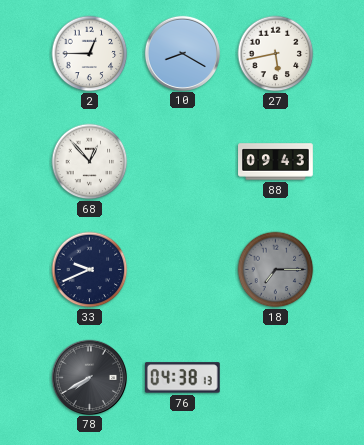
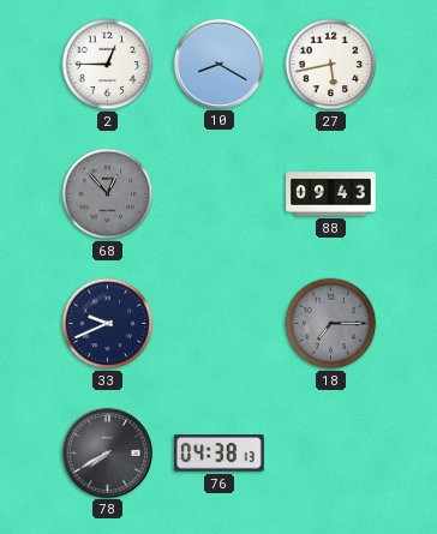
68 dial: white -> grey (108, 194)
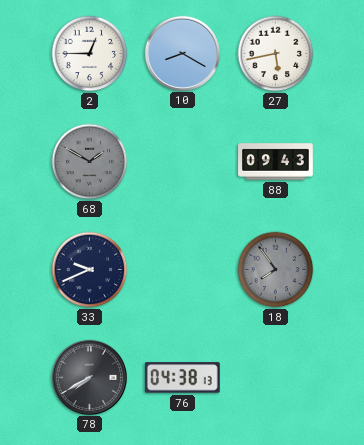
68: 12:53 -> 1:50 (90, 162)
18: 7:15 -> 7:54 (276, 270)
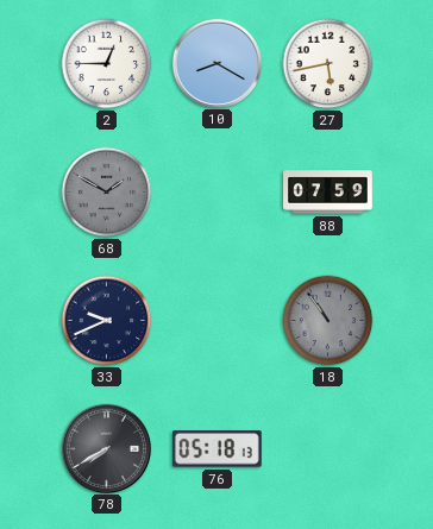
88: 09:43 -> 07:59 (328, 193)
18: 7:54 -> 10:54 (328, 321)
76: 04:38 -> 05:18 (216, 449)
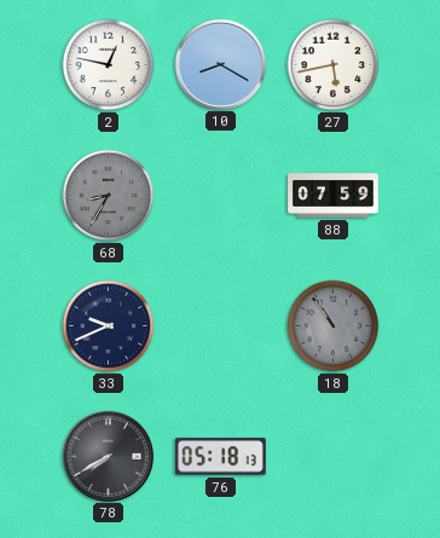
2: 12:45 -> 12:47 (109, 65)
68: 1:50 -> 8:35 (109, 196)
